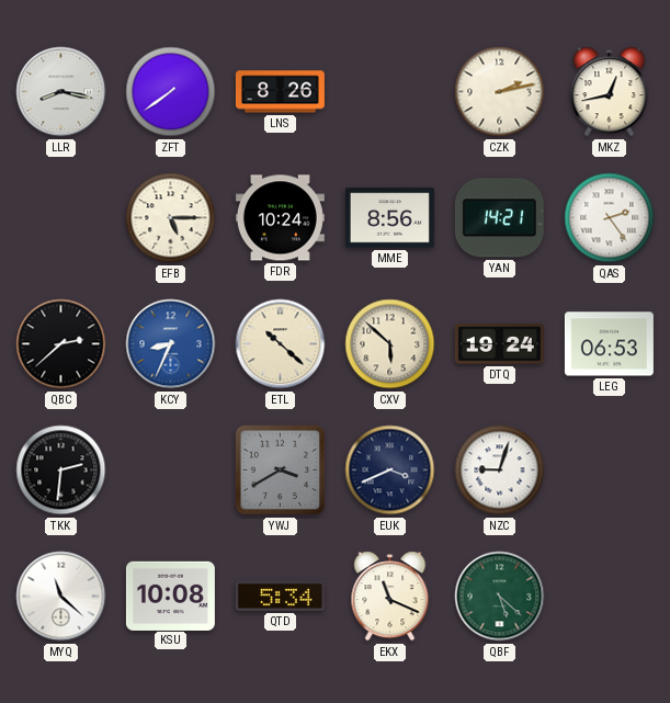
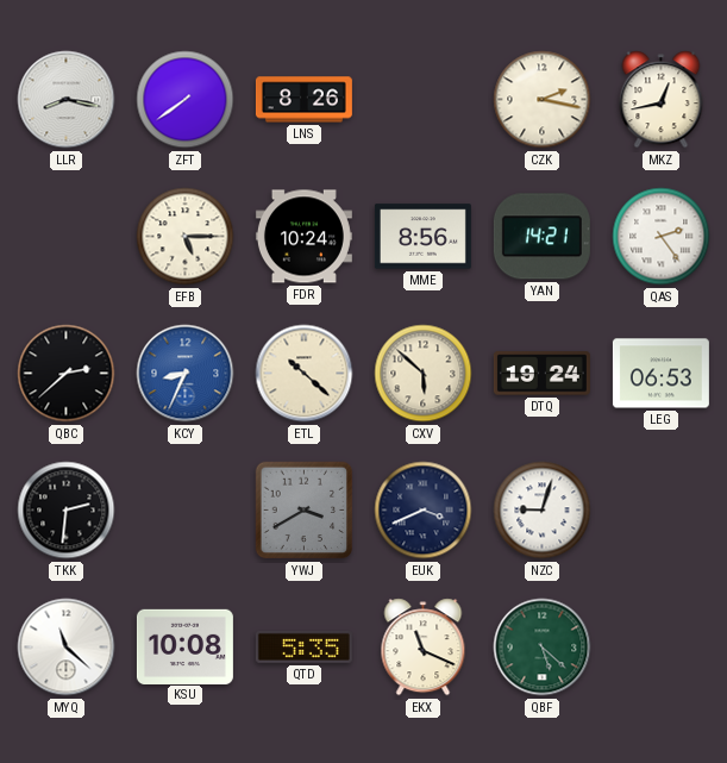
CZK: 2:13 -> 2:17 (543, 100)
QTD: 5:34 -> 5:35 (303, 646)
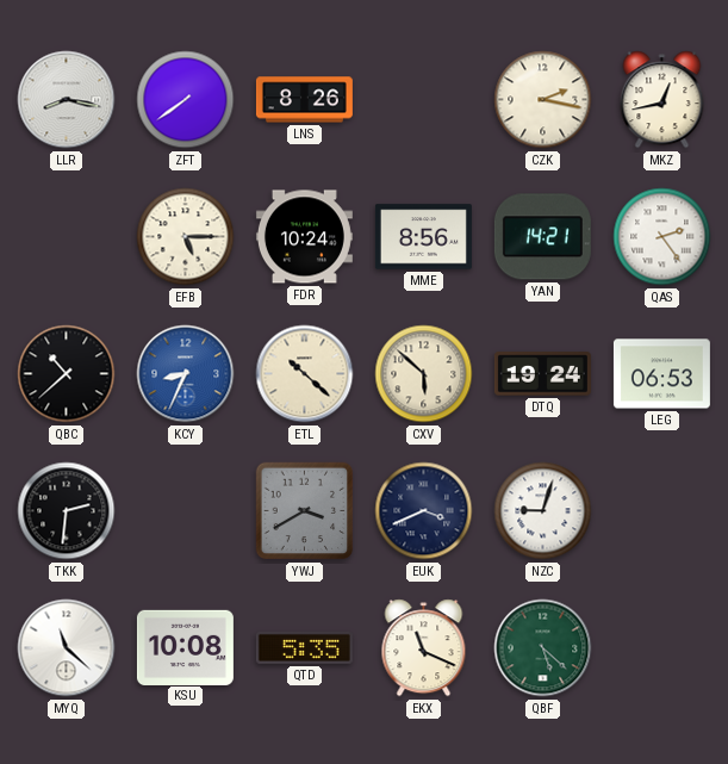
QBC: 2:38 -> 10:38 (67, 374)
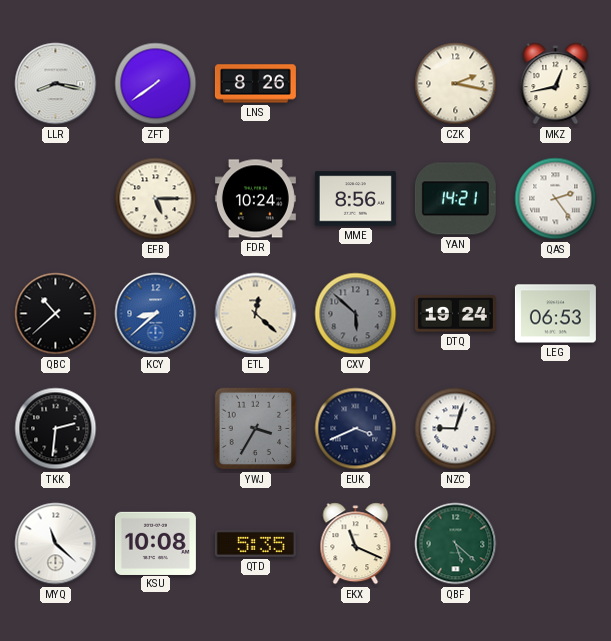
KCY: 8:34 -> 8:38 (156, 314)
ETL: 10:22 -> 12:22 (256, 314)
CXV dial: cream -> grey (356, 314)
YWJ: 3:40 -> 3:35 (256, 429)
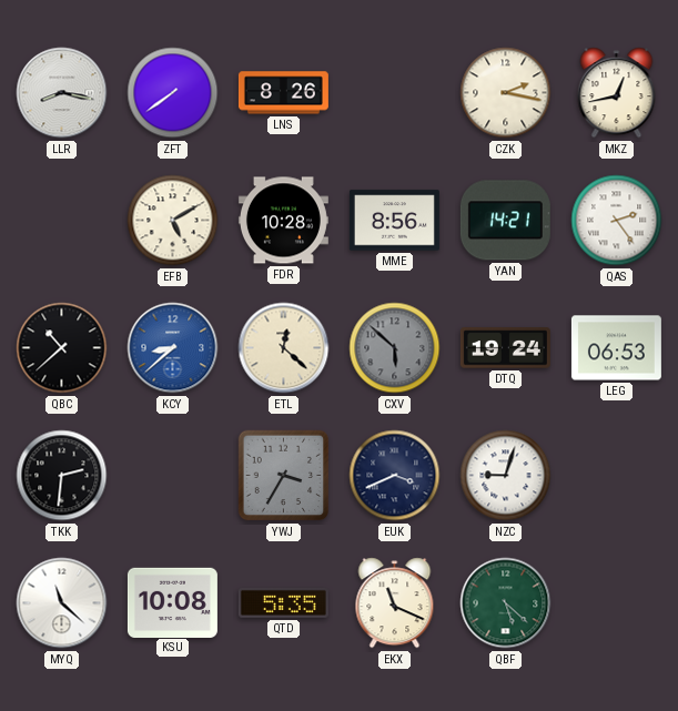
EFB: 5:15 -> 5:10 (173, 221)
FDR: 10:24 -> 10:28 (283, 221)
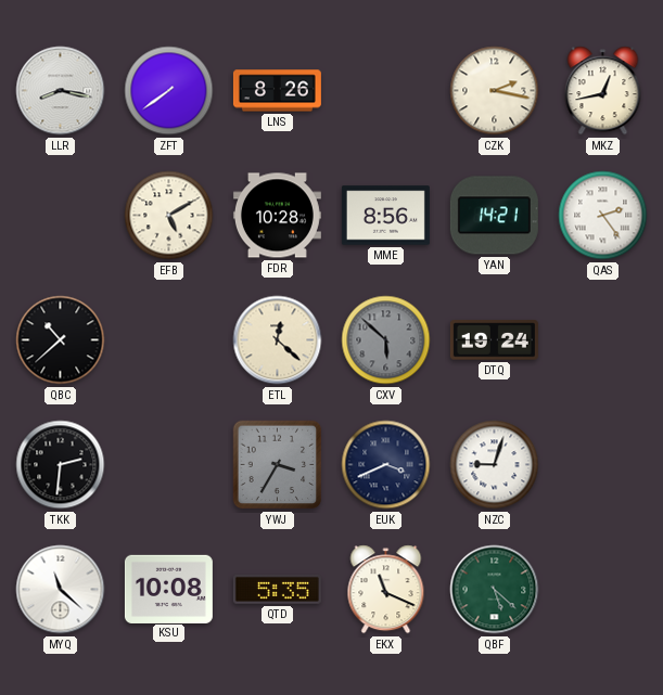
KCY: 8:38 -> none (173, 348)
LEG: 06:53 -> none (616, 348)
